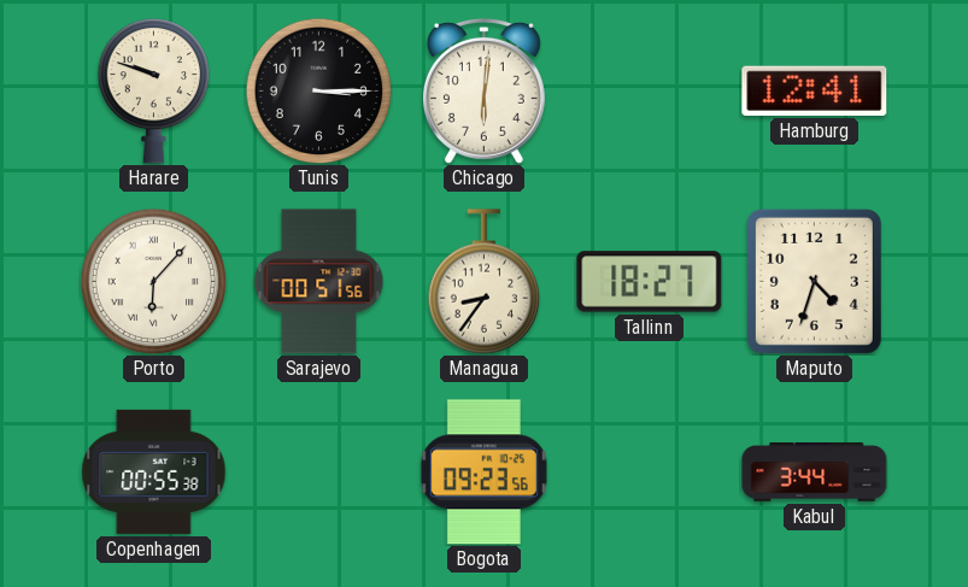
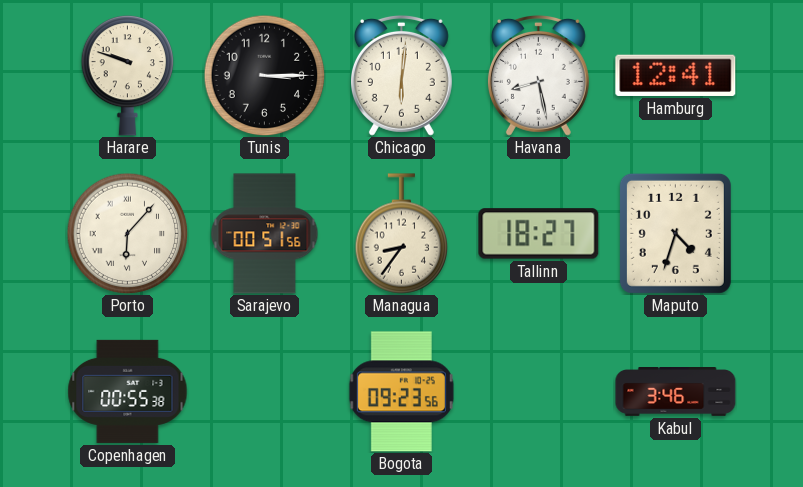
Havana: none -> 8:28 (538, 75)
Kabul: 3:44 -> 3:46 (676, 392)
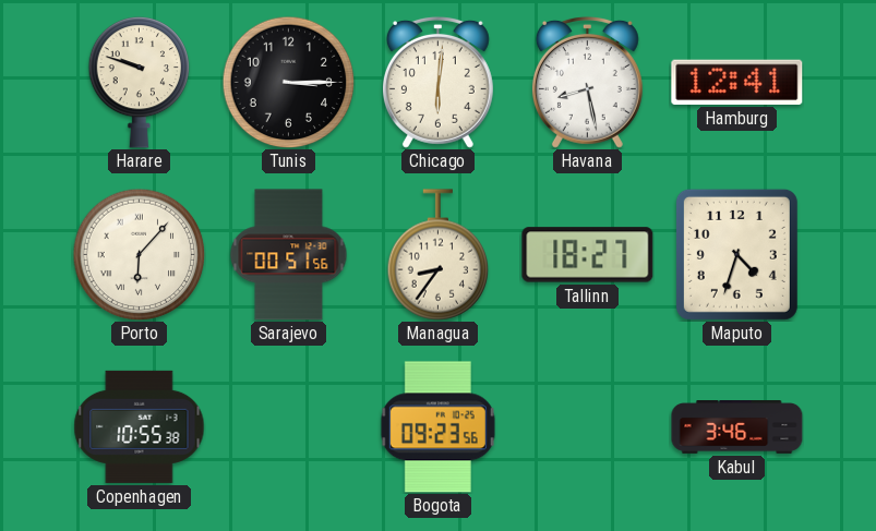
Copenhagen: 00:55 -> 10:55 (140, 426)
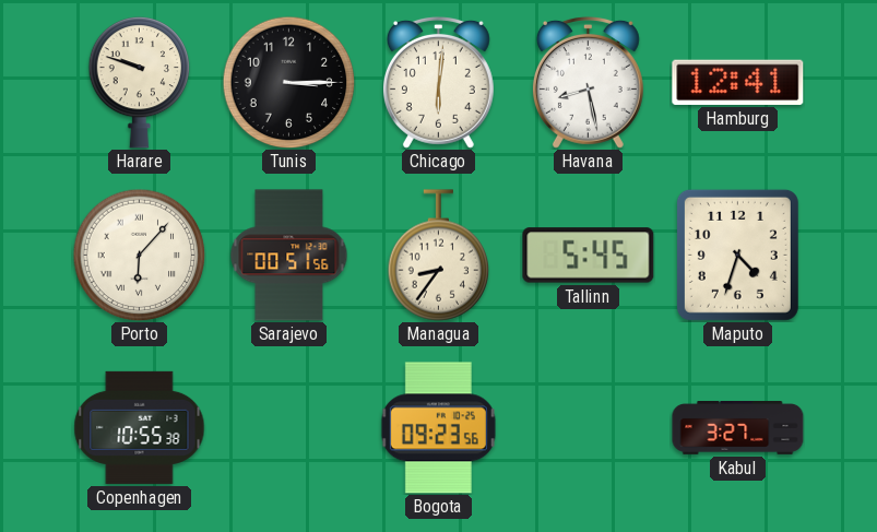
Tallinn: 18:27 -> 5:45 (589, 256)
Kabul: 3:46 -> 3:27 (738, 428)
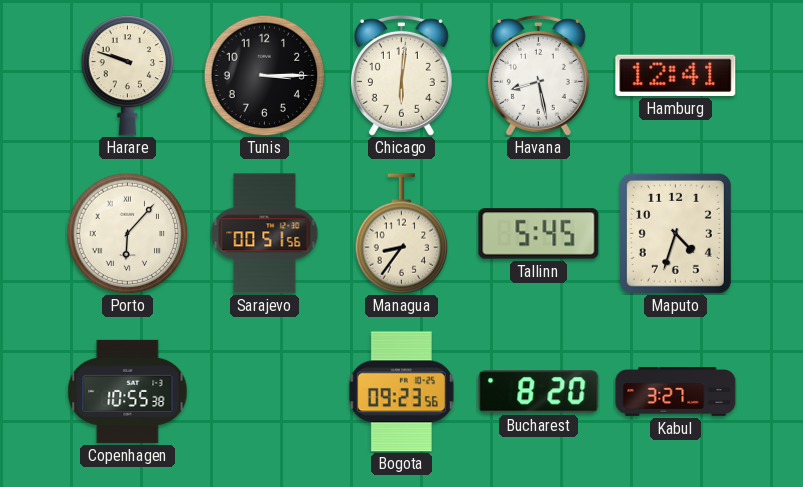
Bucharest: none -> 8:20 (539, 392)
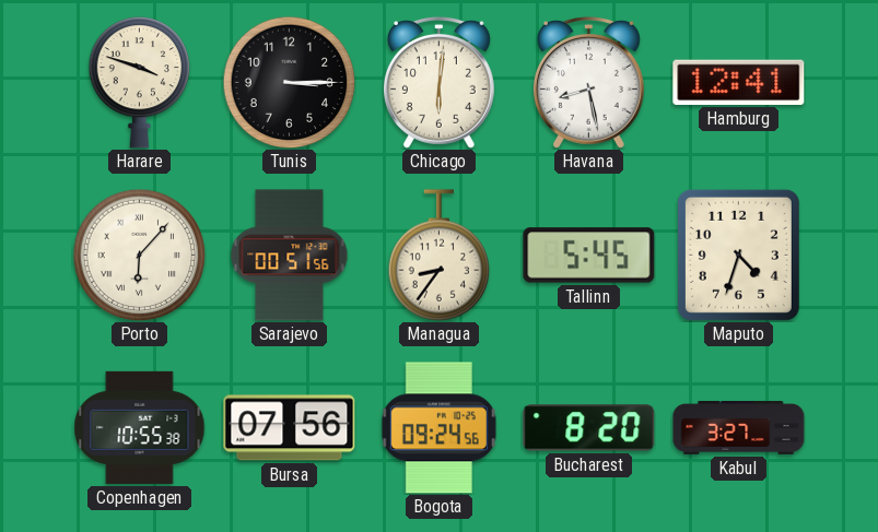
Harare: 9:48 -> 3:48 (140, 82)
Bursa: none -> 07:56 (290, 428)
Bogota: 09:23 -> 09:24 (438, 428)
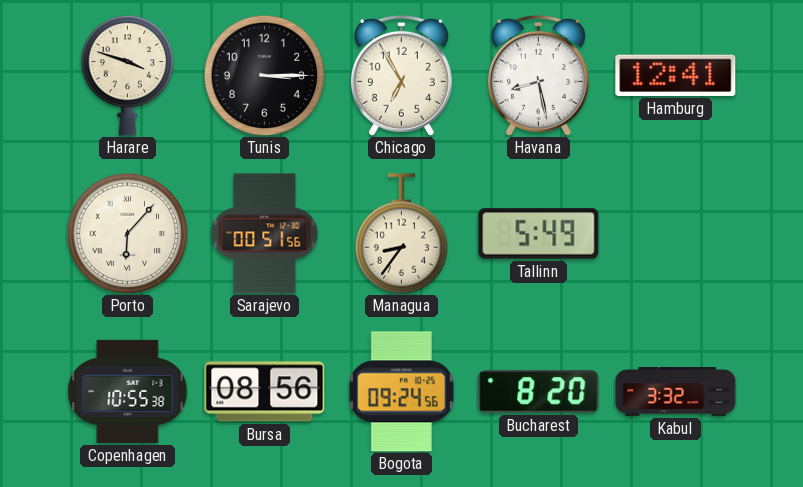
Chicago: 6:01 -> 6:55 (401, 75)
Tallinn: 5:45 -> 5:49 (539, 234)
Maputo: 4:33 -> none (738, 255)
Bursa: 07:56 -> 08:56 (265, 392)
Kabul: 3:27 -> 3:32 (676, 392)
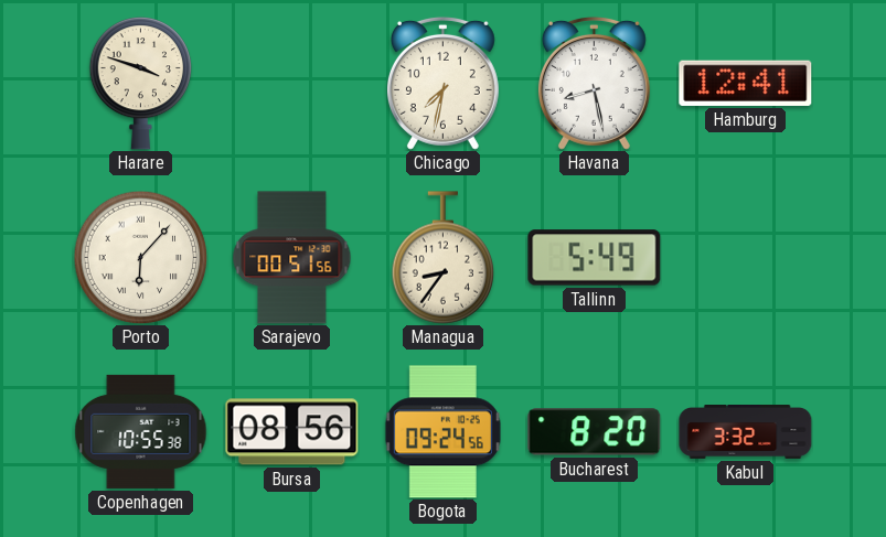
Tunis: 3:15 -> none (264, 75)
Chicago: 6:55 -> 7:32 (442, 83)
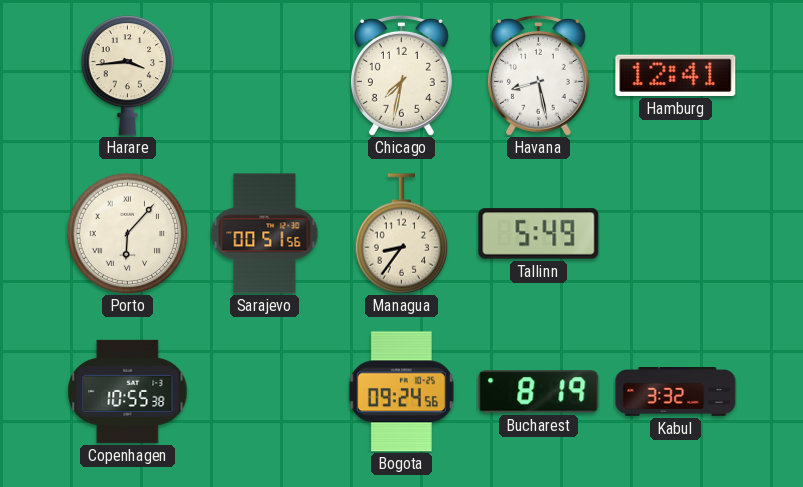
Harare: 3:48 -> 3:44 (128, 75)
Bursa: 08:56 -> none (292, 432)
Bucharest: 8:20 -> 8:19 (539, 392)
